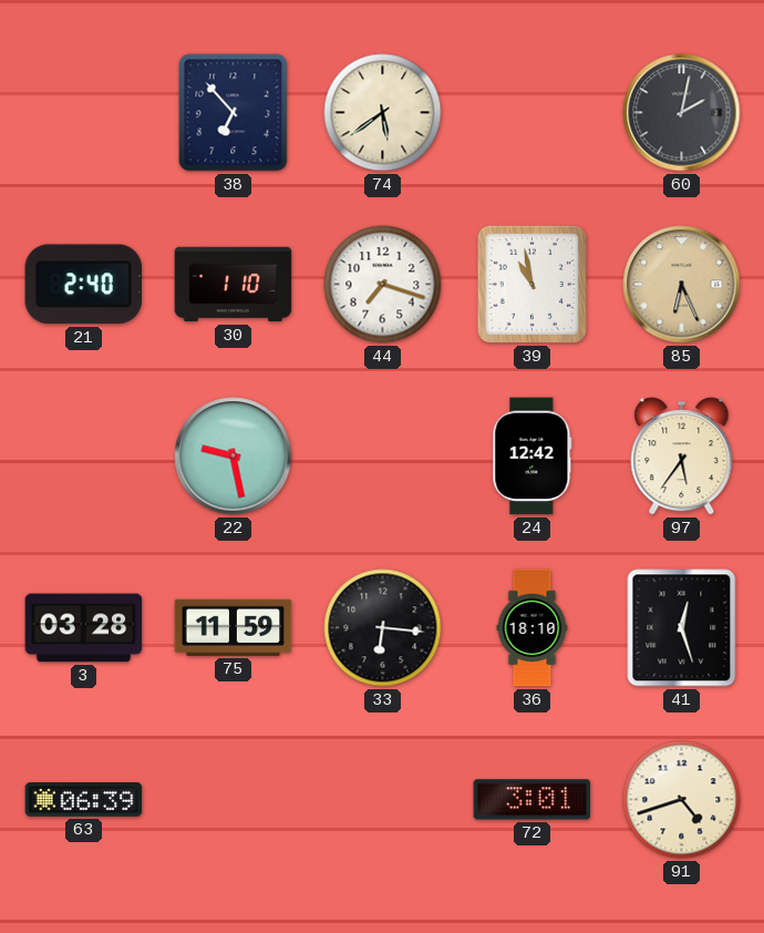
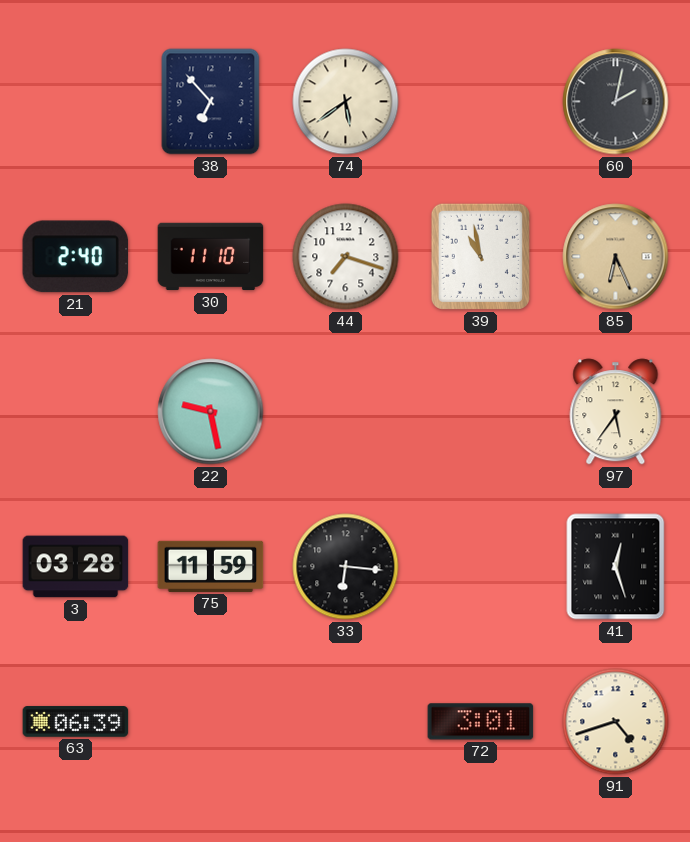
30: 1:10 -> 11:10 (211, 257)
24: 12:42 -> none (533, 457)
36: 18:10 -> none (533, 628)
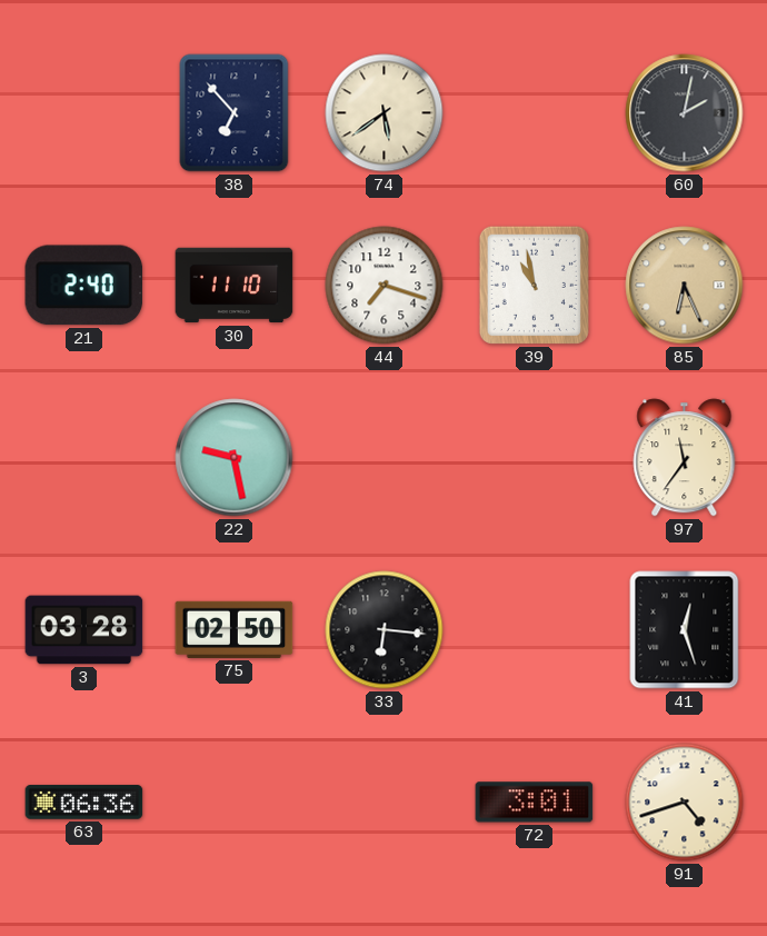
97: 5:36 -> 11:36 (685, 458)
75: 11:59 -> 02:50 (235, 629)
63: 06:39 -> 06:36 (84, 803)
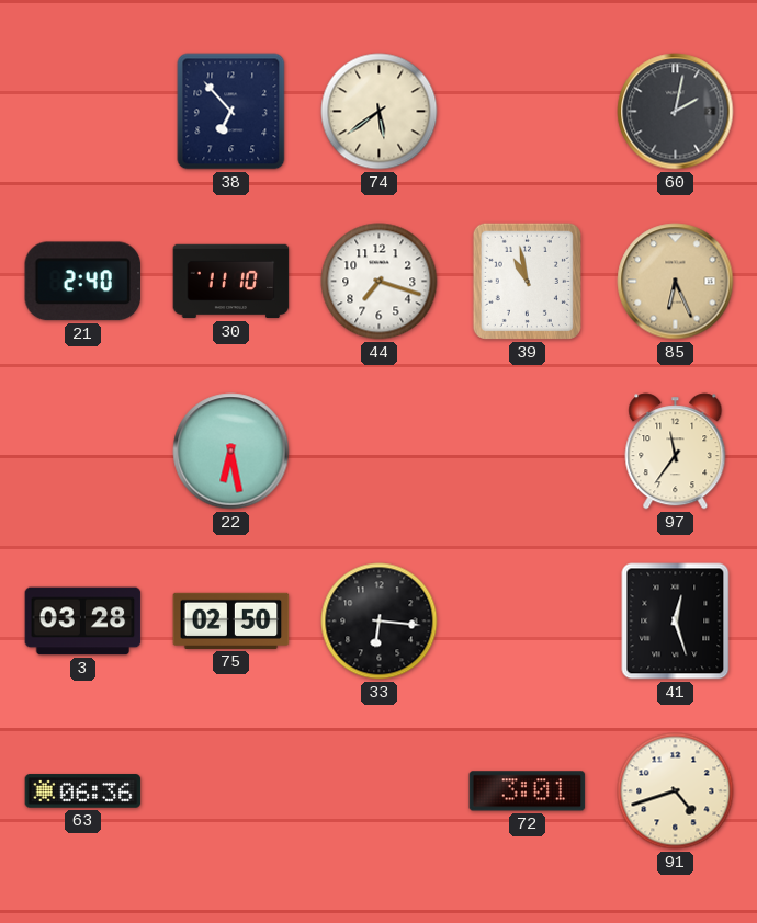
22: 9:28 -> 6:28 (231, 452)
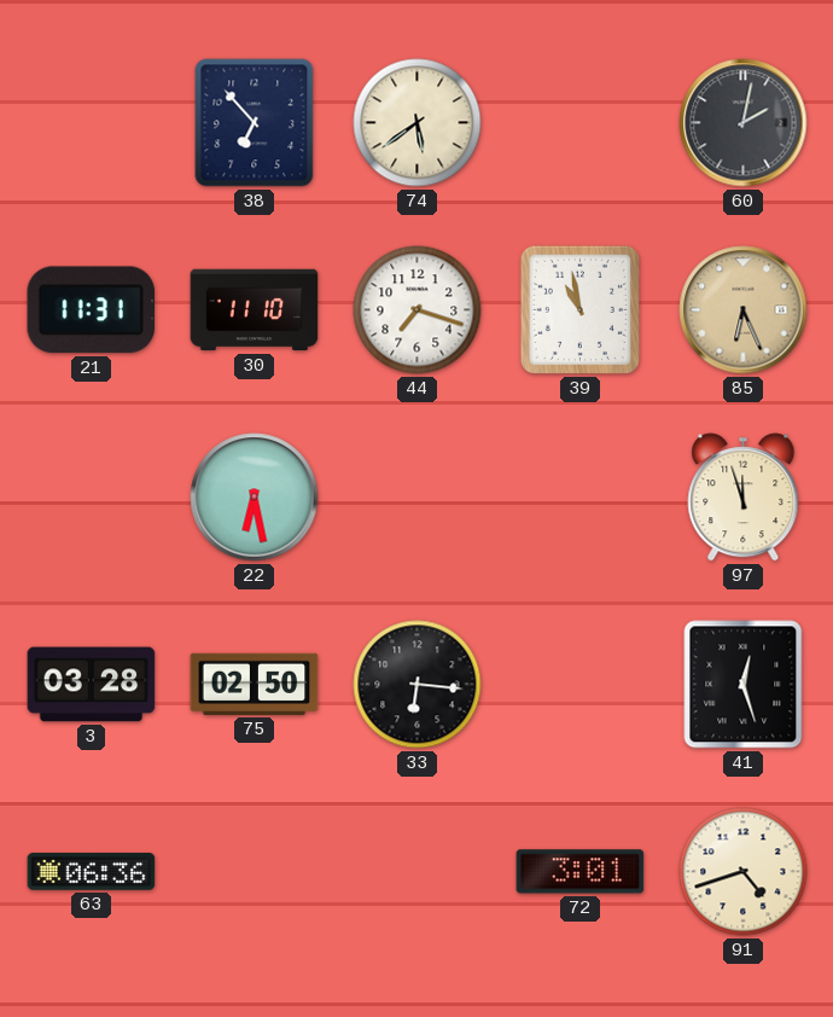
21: 2:40 -> 11:31 (92, 310)
97: 11:36 -> 11:57 (744, 498)
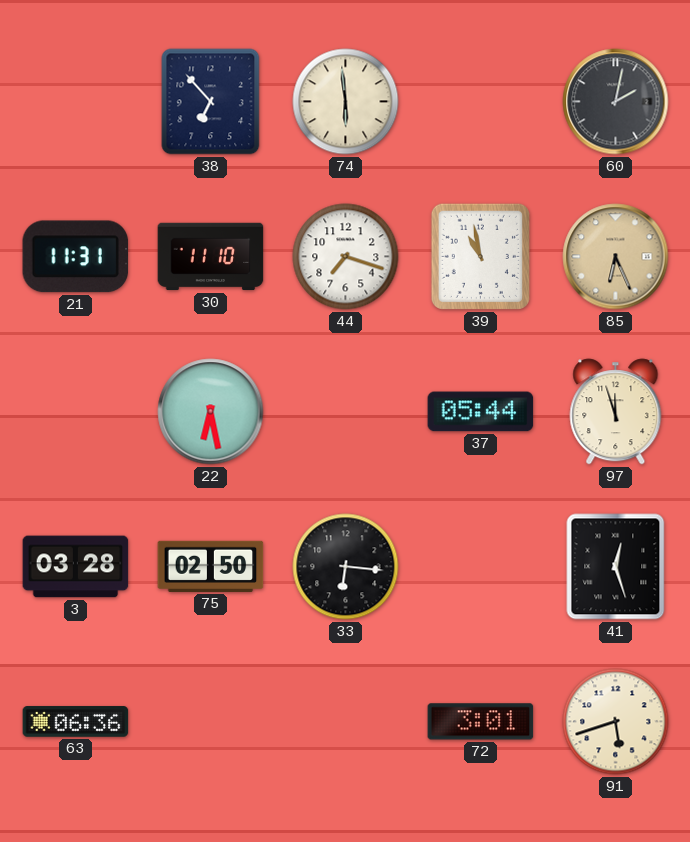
74: 5:39 -> 5:59 (346, 102)
37: none -> 05:44 (481, 412)
91: 4:42 -> 5:42 (616, 722)
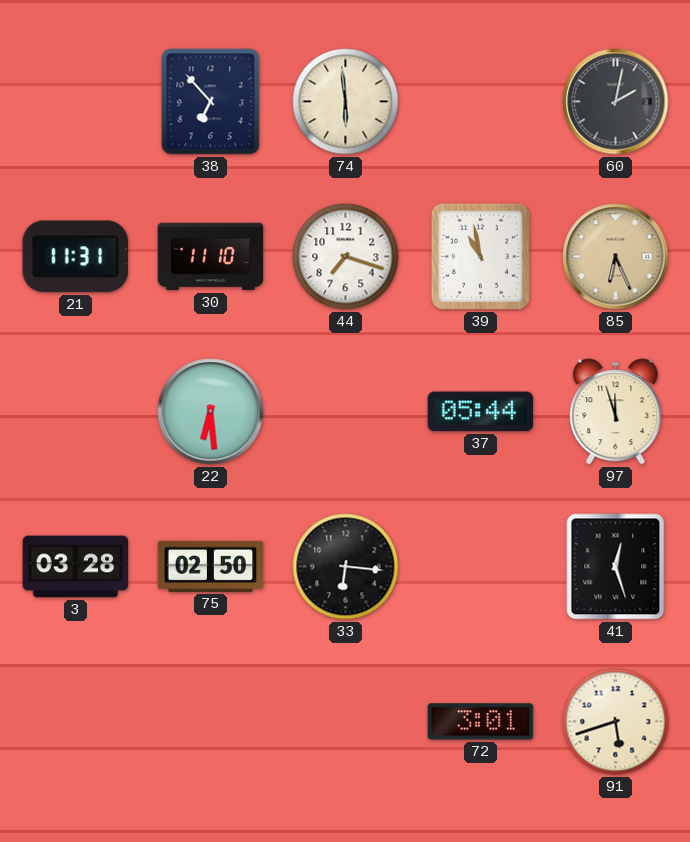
22: 6:28 -> 6:29 (211, 412)
63: 06:36 -> none (76, 722)
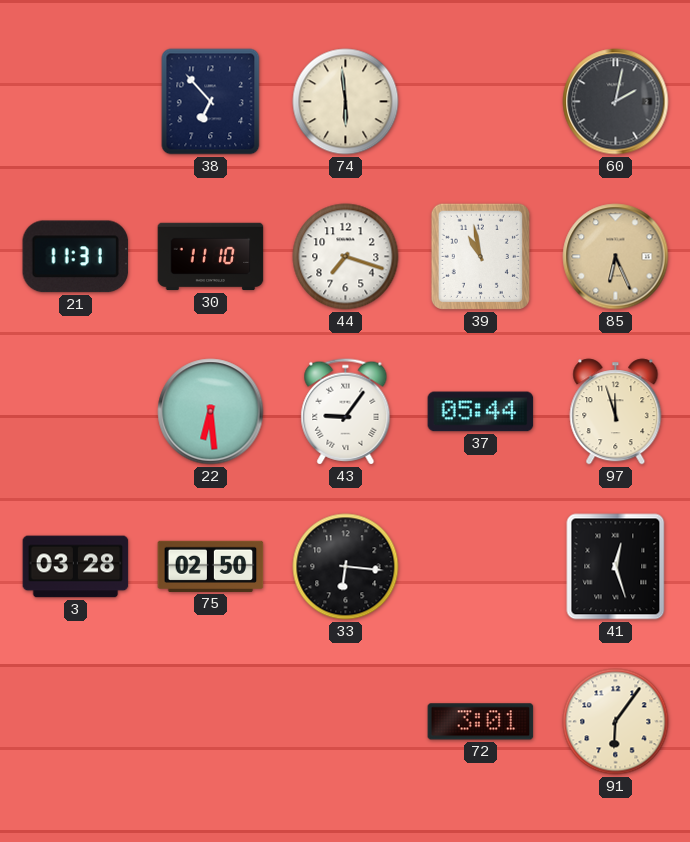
43: none -> 9:06 (346, 412)
91: 5:42 -> 6:06 (616, 722)
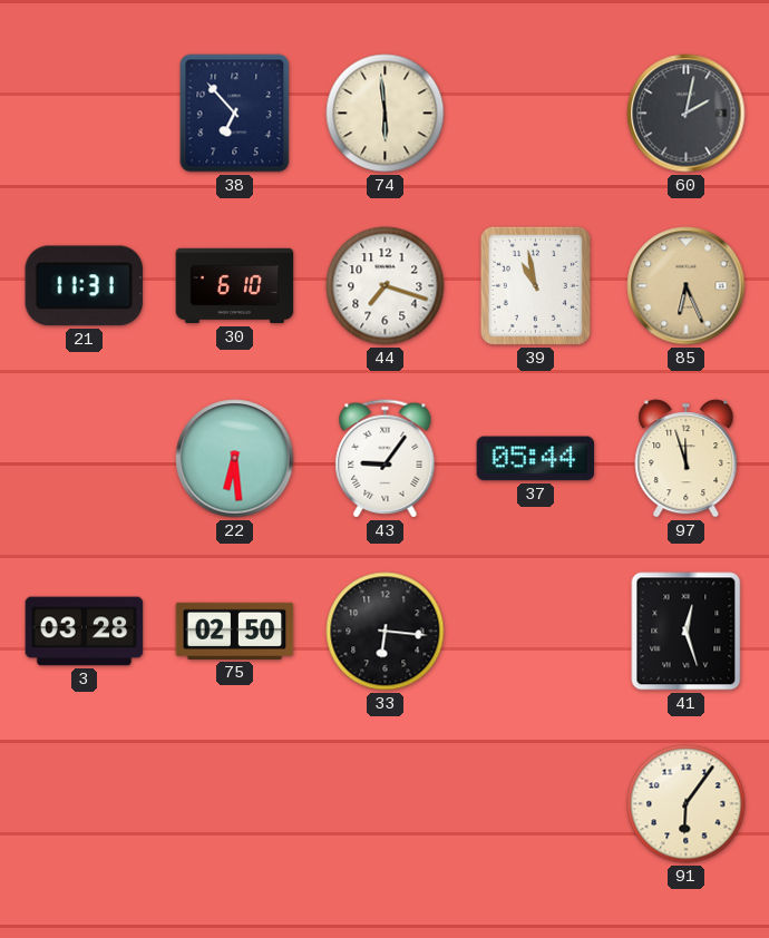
30: 11:10 -> 6:10 (235, 286)
72: 3:01 -> none (481, 722)
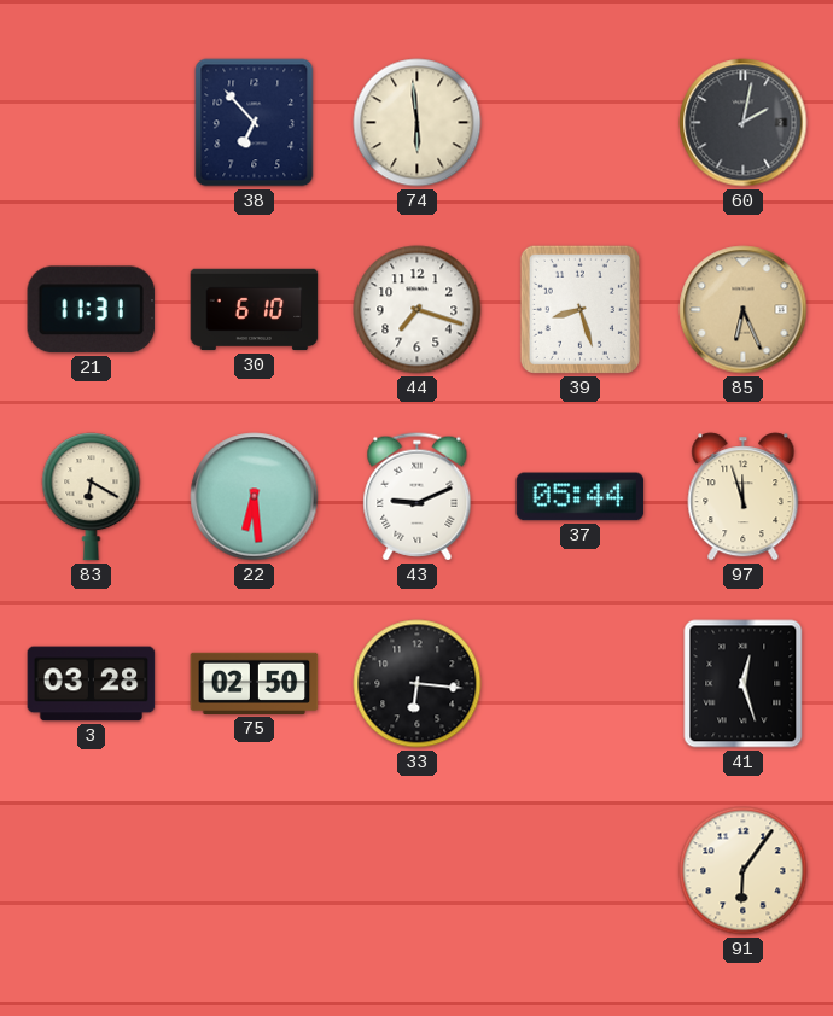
39: 10:58 -> 8:27 (579, 309)
83: none -> 6:20 (92, 497)
43: 9:06 -> 9:11 (418, 497)
